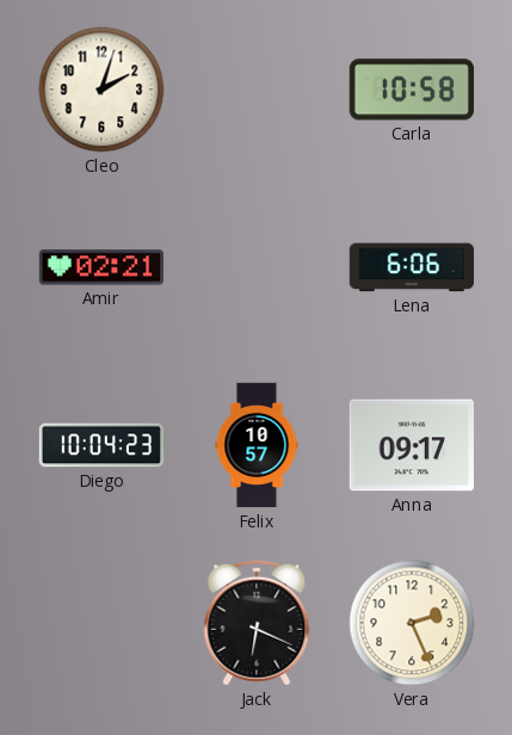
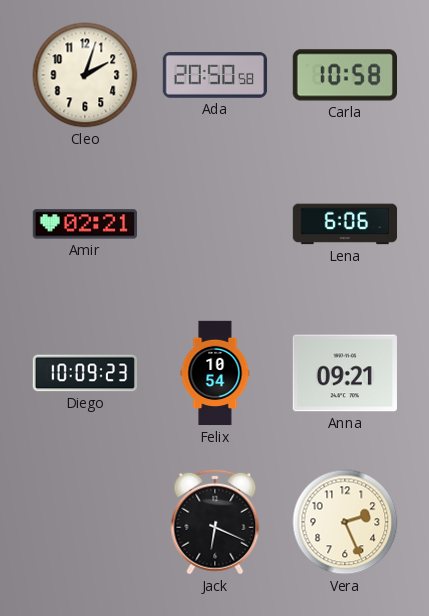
Ada: none -> 20:50 (215, 75)
Diego: 10:04 -> 10:09 (84, 373)
Felix: 10:57 -> 10:54 (215, 373)
Anna: 09:17 -> 09:21 (344, 373)
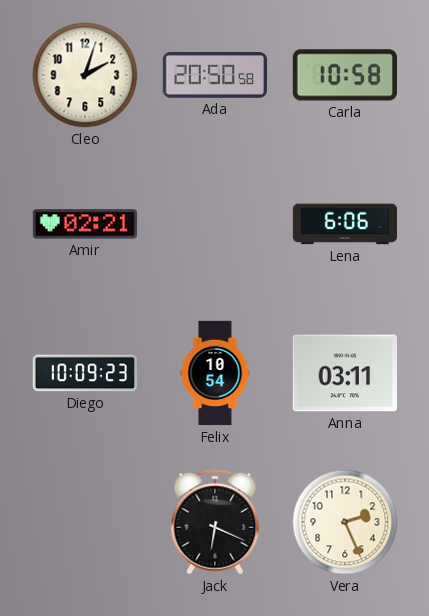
Anna: 09:21 -> 03:11 (344, 373)
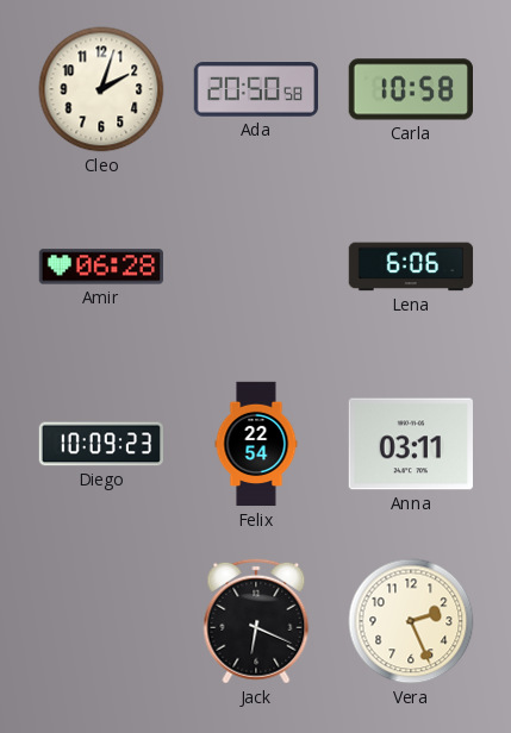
Amir: 02:21 -> 06:28 (101, 267)
Felix: 10:54 -> 22:54 (256, 444)
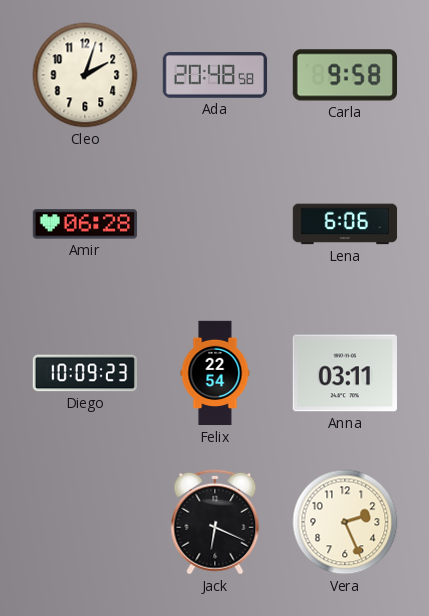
Ada: 20:50 -> 20:48 (215, 75)
Carla: 10:58 -> 9:58 (344, 75)
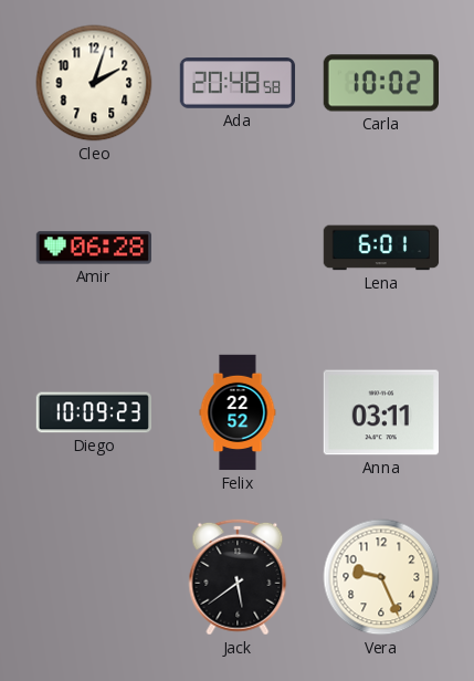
Carla: 9:58 -> 10:02 (380, 83)
Lena: 6:06 -> 6:01 (381, 248)
Felix: 22:54 -> 22:52 (238, 412)
Jack: 6:19 -> 5:39 (238, 577)
Vera: 2:26 -> 9:26 (381, 577)
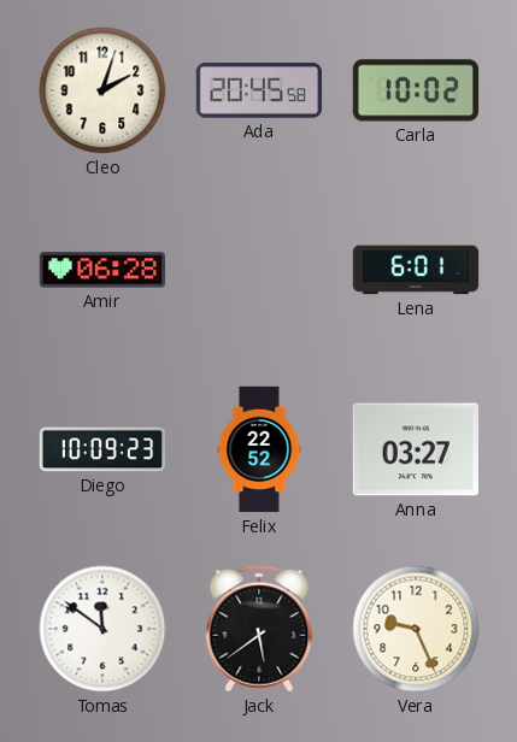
Ada: 20:48 -> 20:45 (259, 90)
Anna: 03:11 -> 03:27 (415, 449)
Tomas: none -> 11:51 (102, 629)
